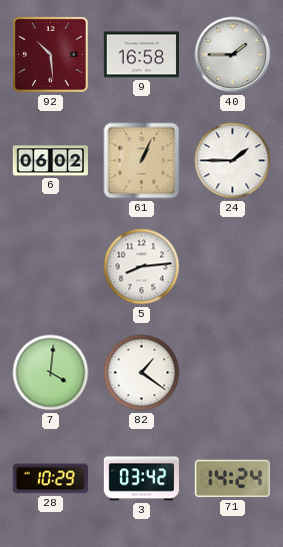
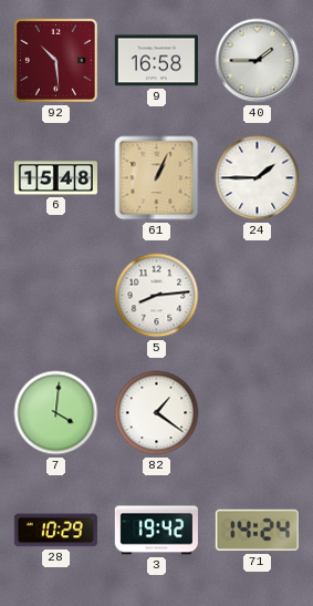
6: 06:02 -> 15:48 (55, 178)
3: 03:42 -> 19:42 (156, 531)
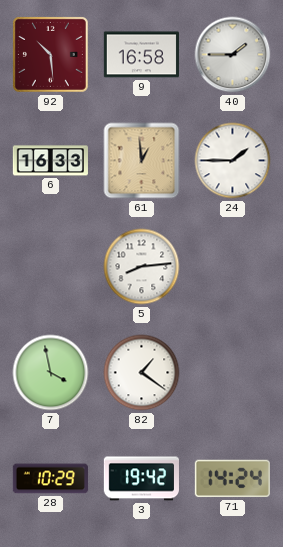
6: 15:48 -> 16:33 (50, 161)
61: 1:04 -> 12:59 (142, 161)
7: 4:01 -> 3:58 (51, 373)
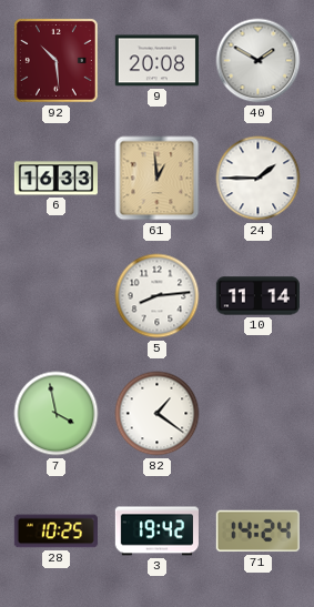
9: 16:58 -> 20:08 (156, 61)
40: 1:45 -> 1:50 (259, 61)
10: none -> 11:14 (257, 296)
28: 10:29 -> 10:25 (55, 532)
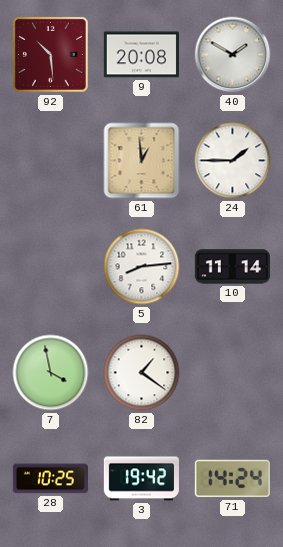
6: 16:33 -> none (55, 179)
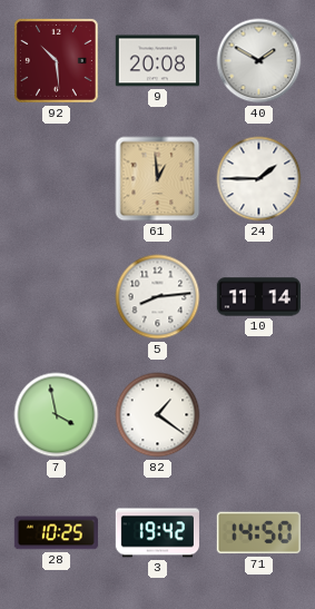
71: 14:24 -> 14:50 (258, 533)
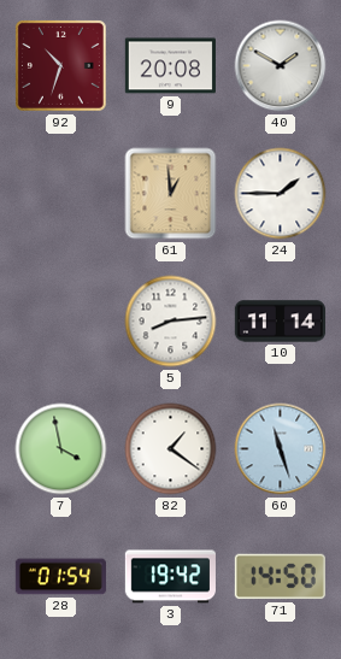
92: 10:29 -> 10:33 (60, 65)
60: none -> 11:27 (281, 449)
28: 10:25 -> 01:54 (60, 577)
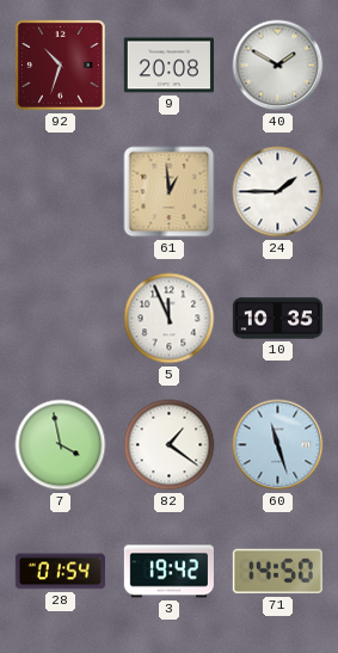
5: 8:14 -> 11:56 (170, 319)
10: 11:14 -> 10:35 (277, 319)
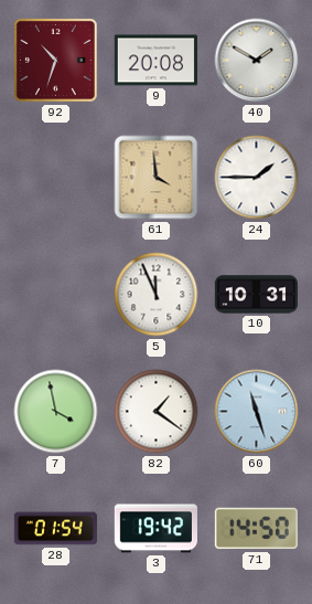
61: 12:59 -> 3:59 (157, 178)
10: 10:35 -> 10:31 (256, 295)
